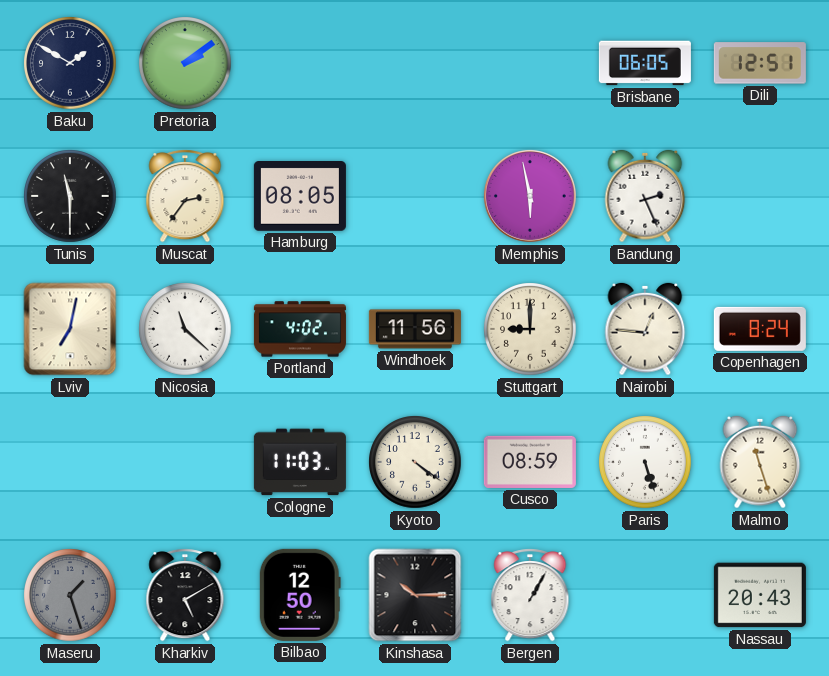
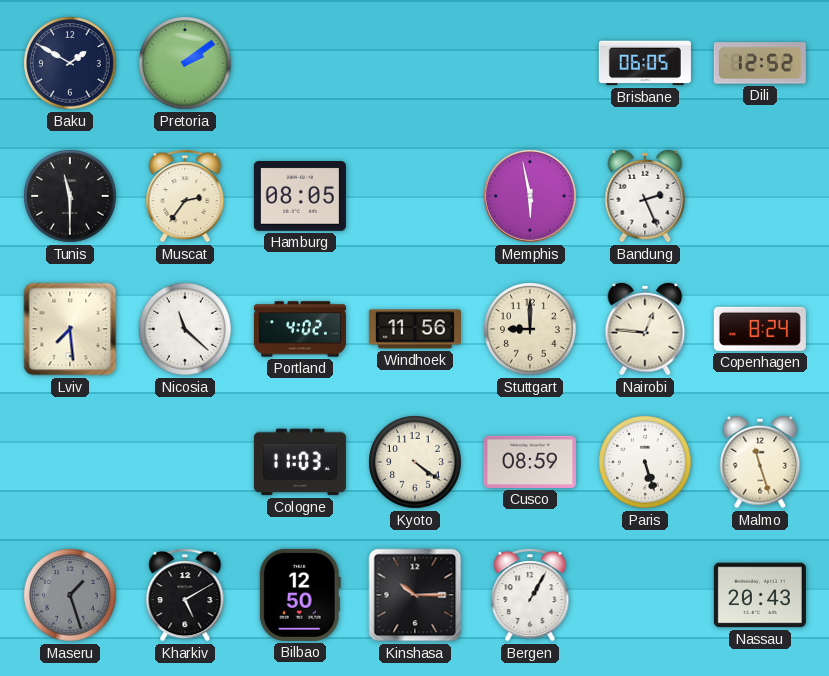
Dili: 12:51 -> 12:52 (760, 63)
Lviv: 7:02 -> 7:29 (70, 329)
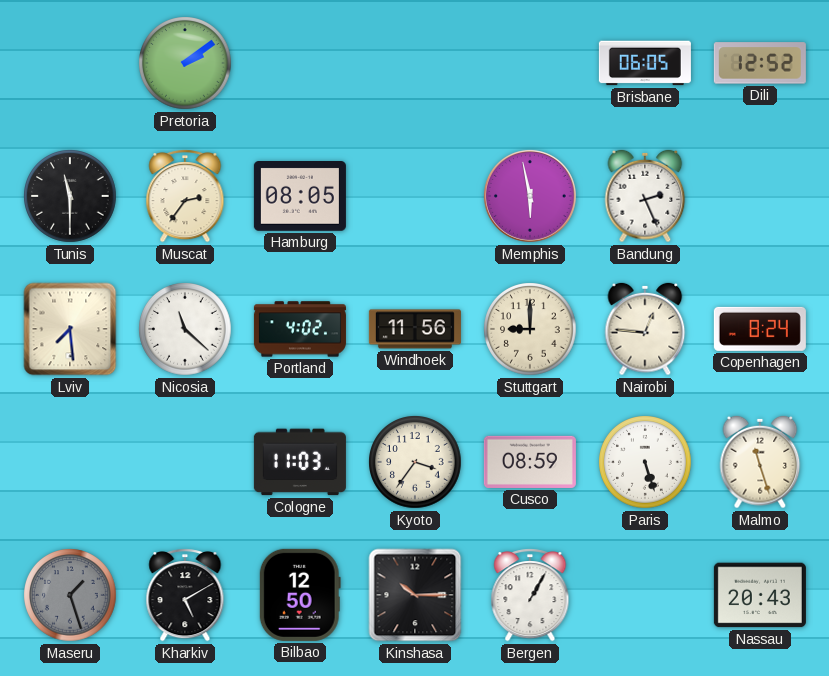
Baku: 1:50 -> none (70, 63)
Kyoto: 4:21 -> 3:36 (415, 462)
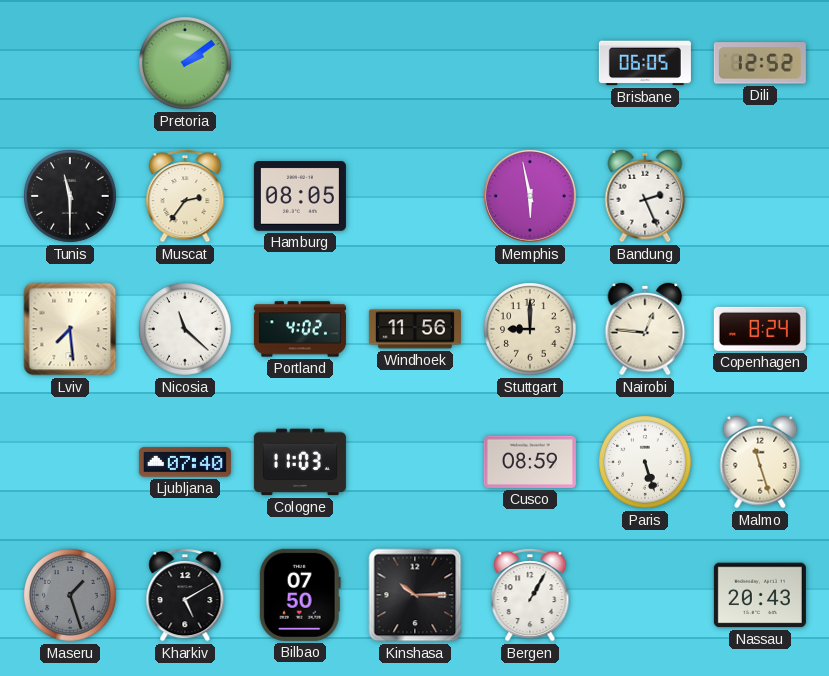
Ljubljana: none -> 07:40 (185, 462)
Kyoto: 3:36 -> none (415, 462)
Bilbao: 12:50 -> 07:50 (300, 595)
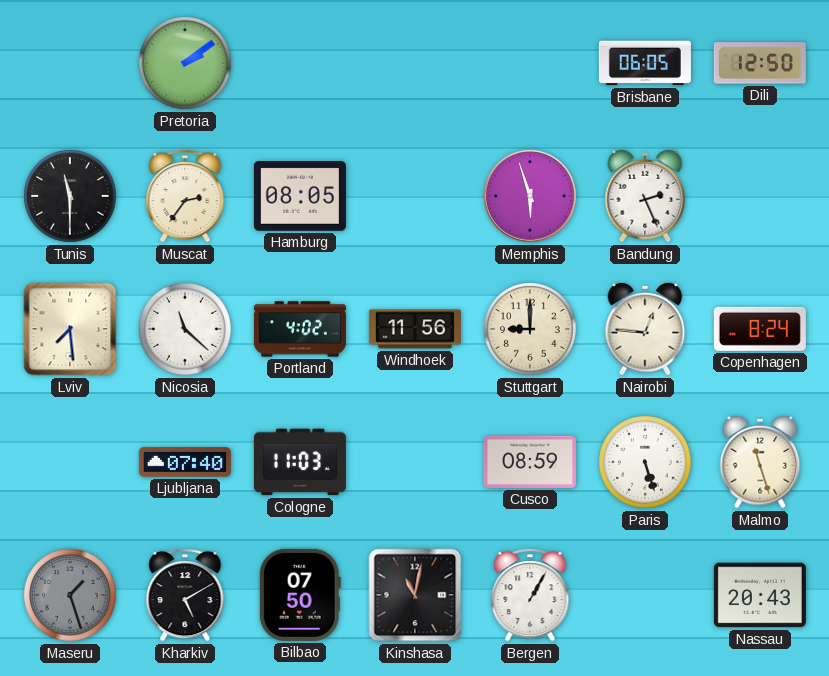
Dili: 12:52 -> 12:50 (760, 63)
Memphis: 5:58 -> 5:57 (530, 196)
Kinshasa: 10:15 -> 11:02 (415, 595)
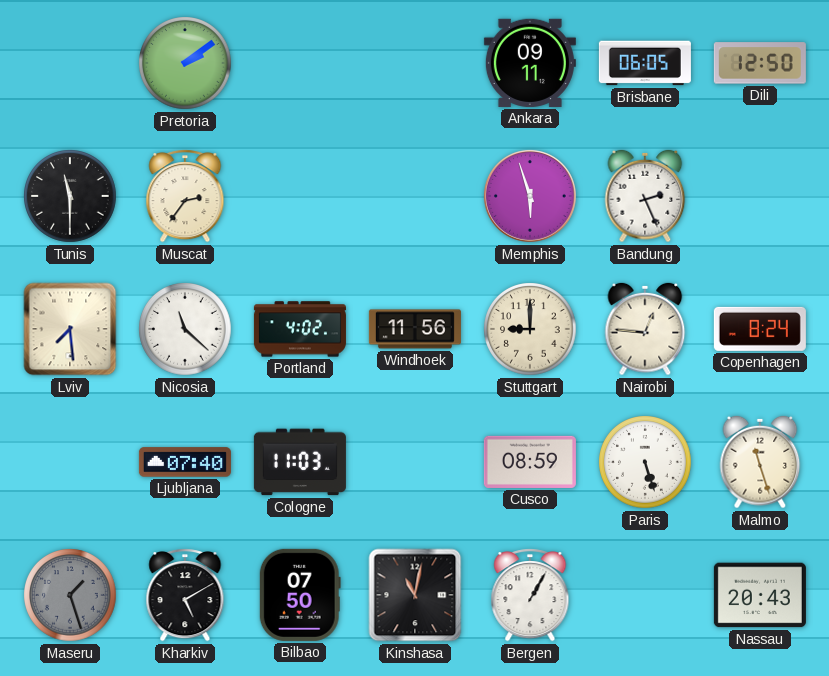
Ankara: none -> 09:11 (530, 63)
Hamburg: 08:05 -> none (300, 197)
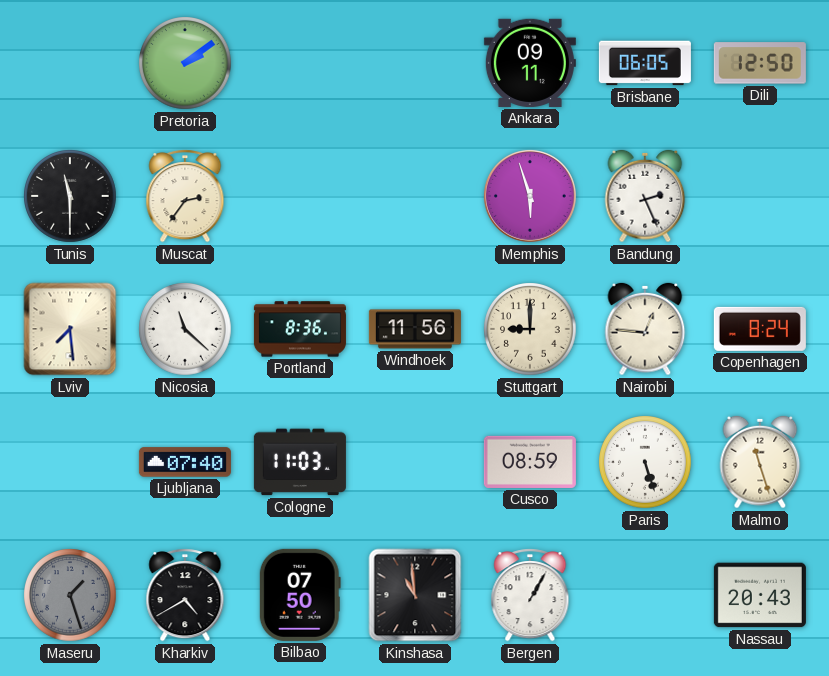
Portland: 4:02 -> 8:36 (300, 329)
Kharkiv: 5:10 -> 4:40 (185, 596)
Kinshasa: 11:02 -> 10:59 (415, 595)
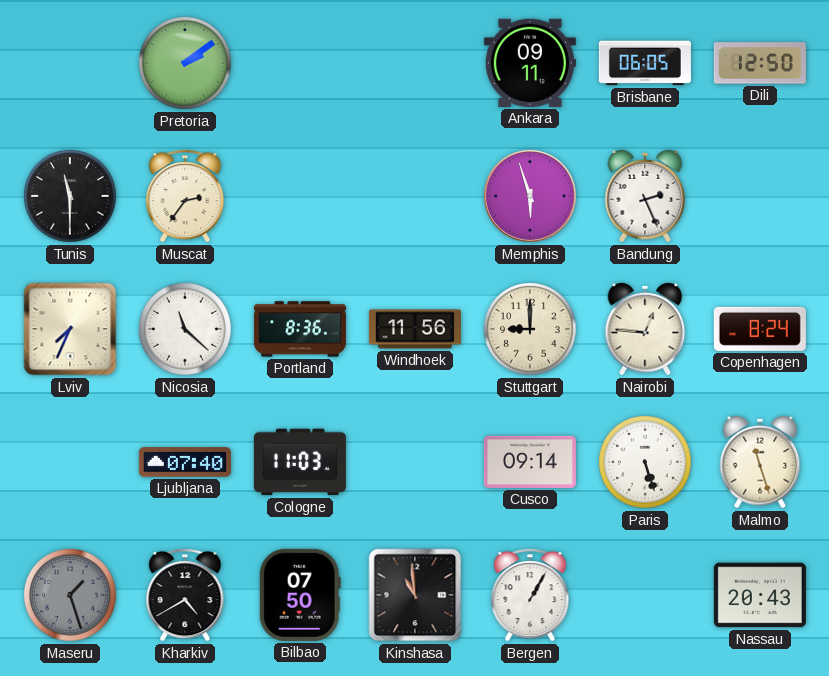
Lviv: 7:29 -> 7:34 (70, 329)
Cusco: 08:59 -> 09:14 (530, 462)
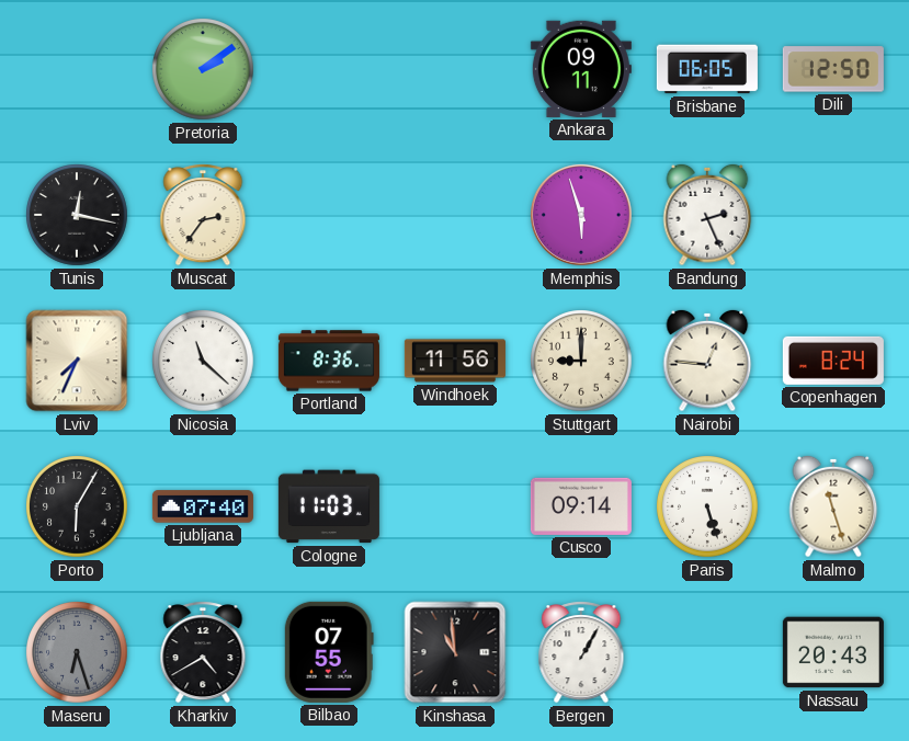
Tunis: 11:30 -> 12:17 (77, 215)
Porto: none -> 6:05 (77, 506)
Maseru: 1:27 -> 6:27 (77, 652)
Bilbao: 07:50 -> 07:55 (329, 652)
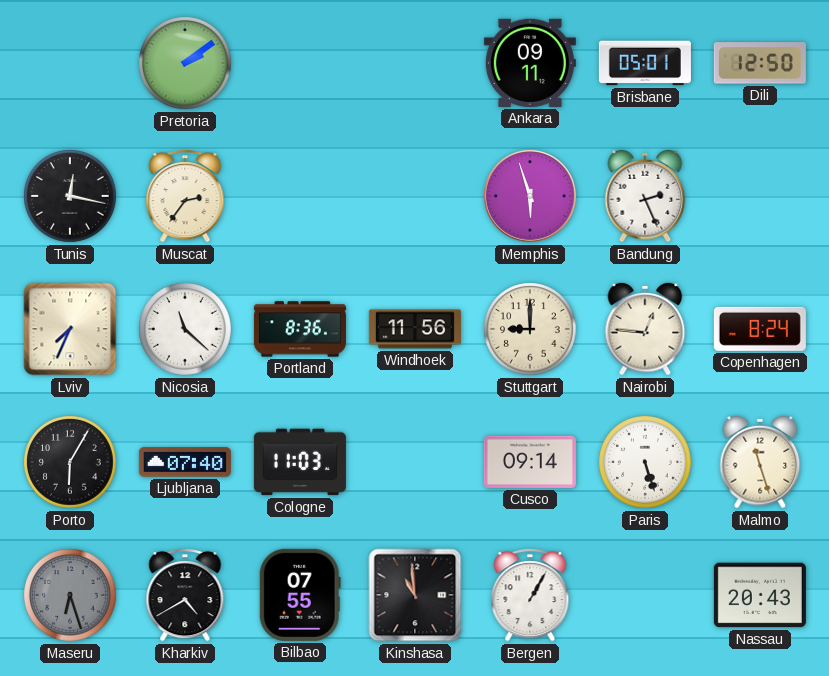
Brisbane: 06:05 -> 05:01 (645, 63)
